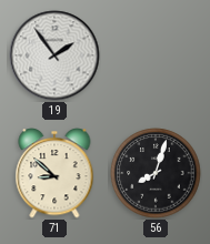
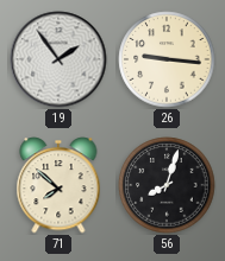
26: none -> 9:16 (167, 59)
71: 8:52 -> 7:52 (58, 185)
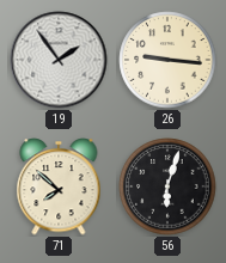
56: 8:03 -> 6:03 (167, 186)
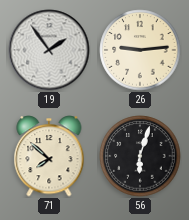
26: 9:16 -> 9:14 (140, 50)
